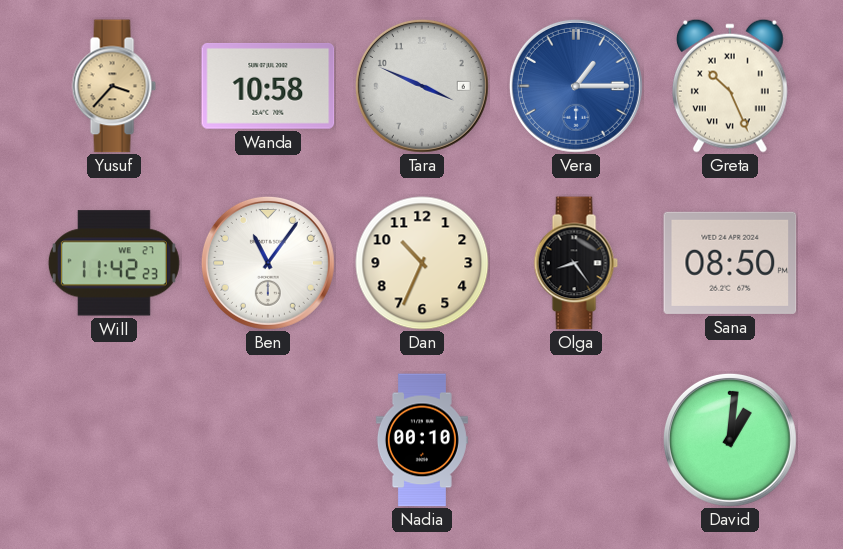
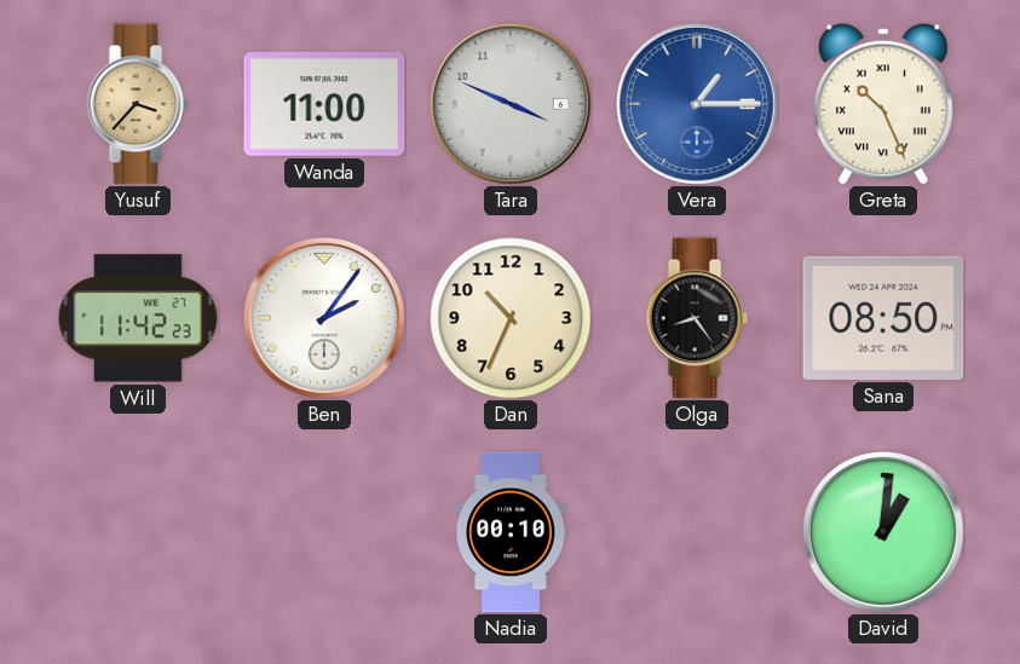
Wanda: 10:58 -> 11:00 (324, 104)
Ben: 11:06 -> 2:06 (324, 318)
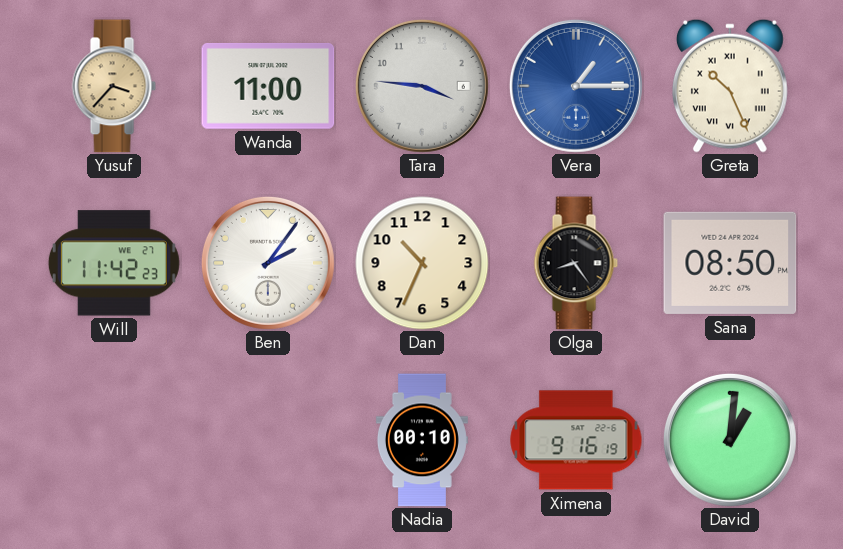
Tara: 3:49 -> 3:46 (422, 86)
Ximena: none -> 9:16 (576, 440)
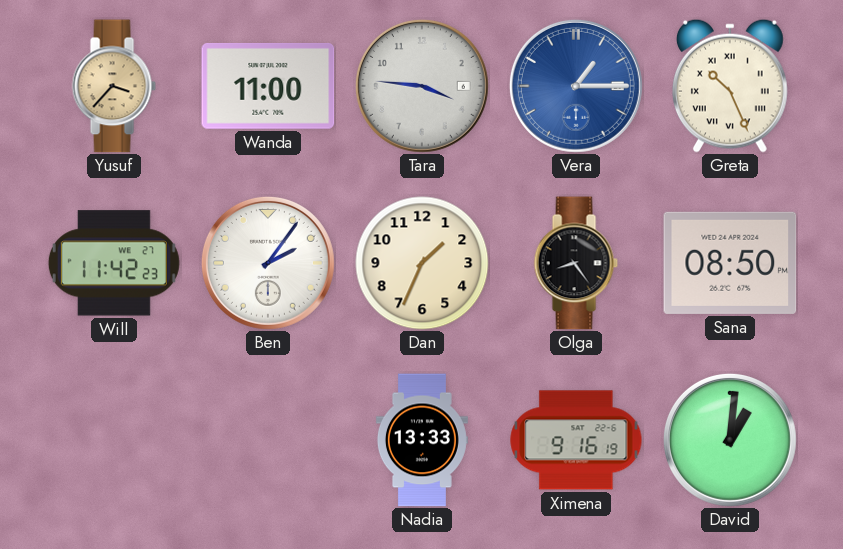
Dan: 10:34 -> 1:34 (422, 263)
Nadia: 00:10 -> 13:33 (422, 440)
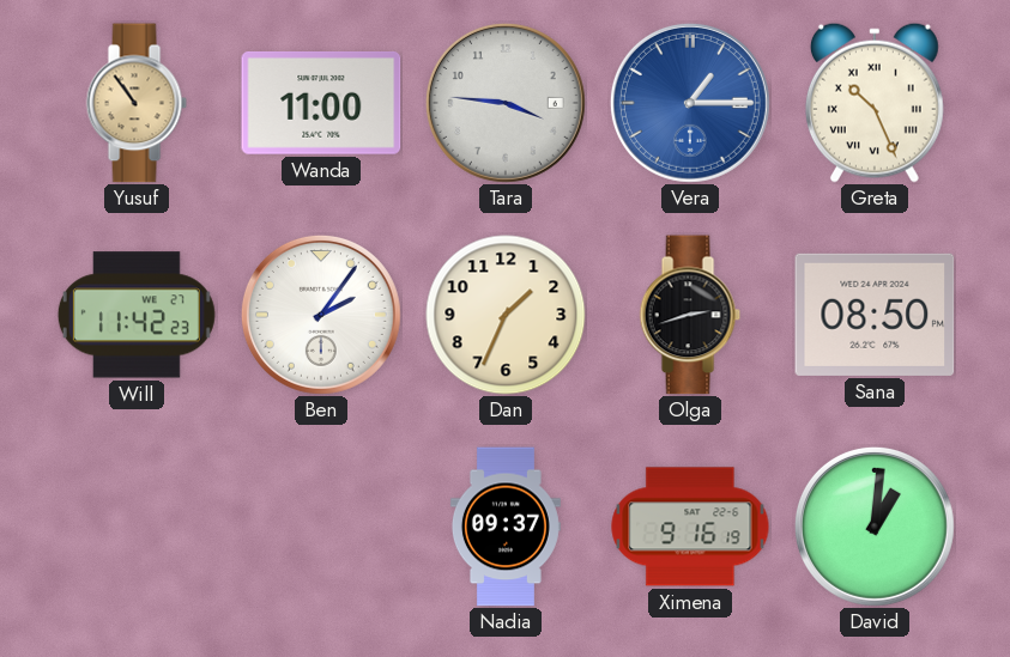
Yusuf: 3:37 -> 10:54 (137, 103)
Olga: 8:24 -> 2:42 (690, 315)
Nadia: 13:33 -> 09:37 (506, 527)
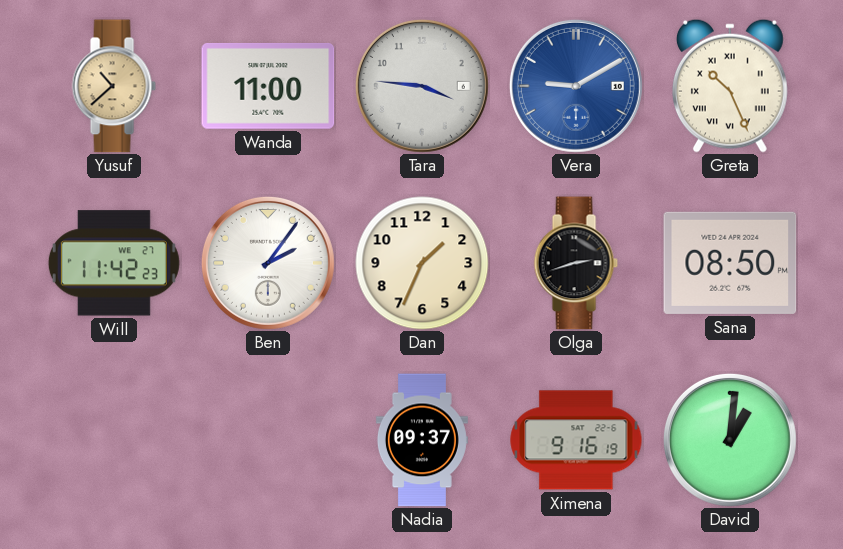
Yusuf: 10:54 -> 10:38 (114, 86)
Vera: 1:15 -> 9:10 (576, 86)
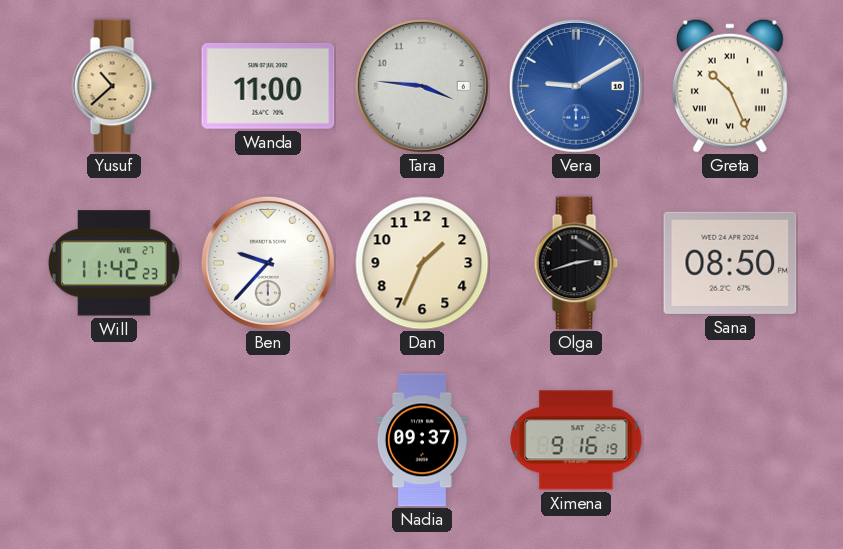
Ben: 2:06 -> 9:37 (268, 263)
David: 1:01 -> none (730, 440)
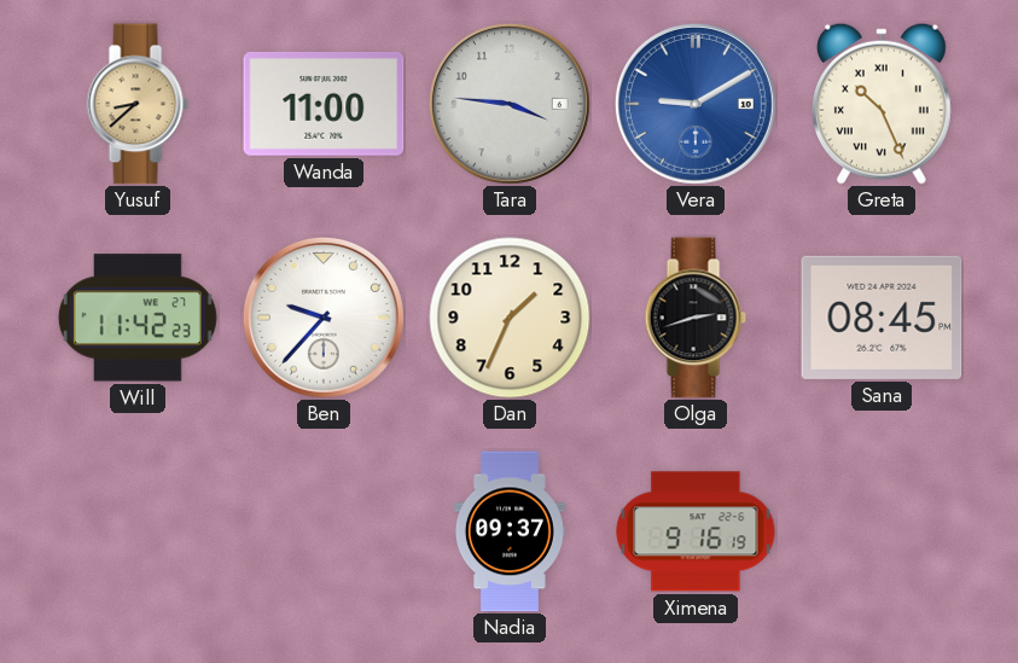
Yusuf: 10:38 -> 8:38 (138, 104)
Sana: 08:50 -> 08:45 (882, 318)
